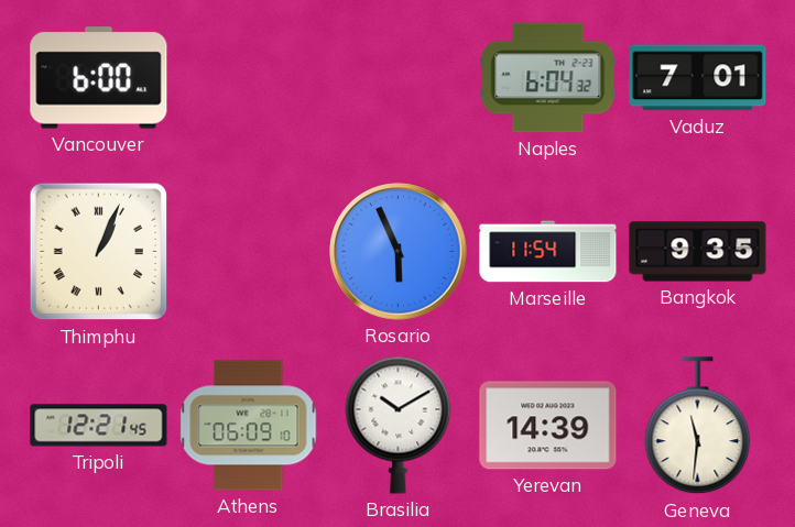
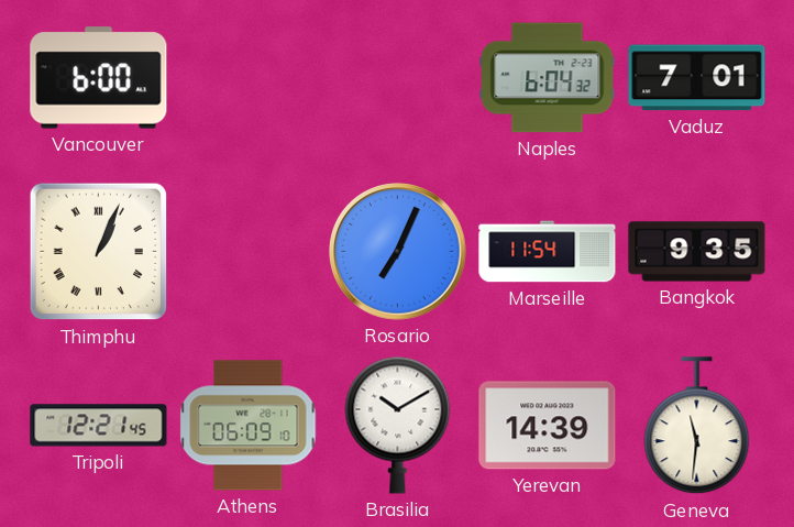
Rosario: 5:56 -> 7:04 (398, 252)
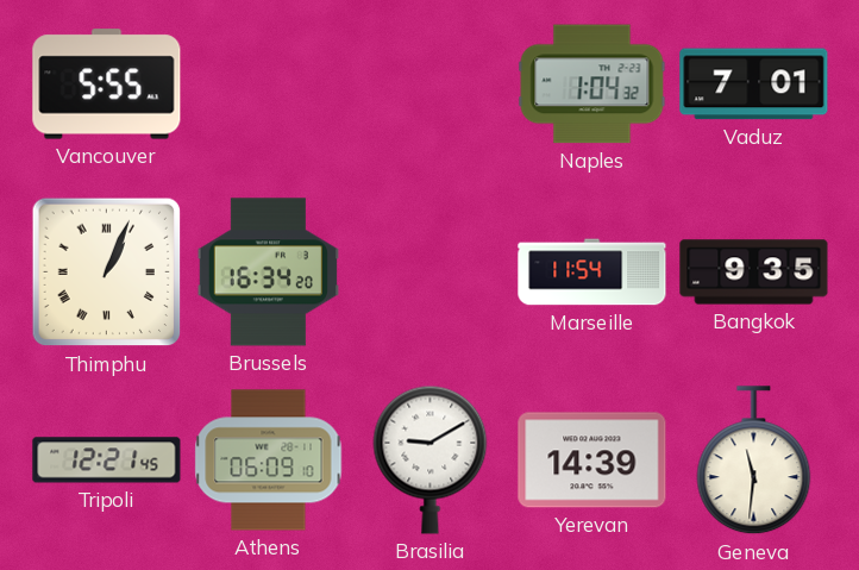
Vancouver: 6:00 -> 5:55 (107, 84)
Naples: 6:04 -> 1:04 (592, 84)
Brussels: none -> 16:34 (268, 273)
Rosario: 7:04 -> none (398, 252)
Brasilia: 10:10 -> 9:10 (431, 459)
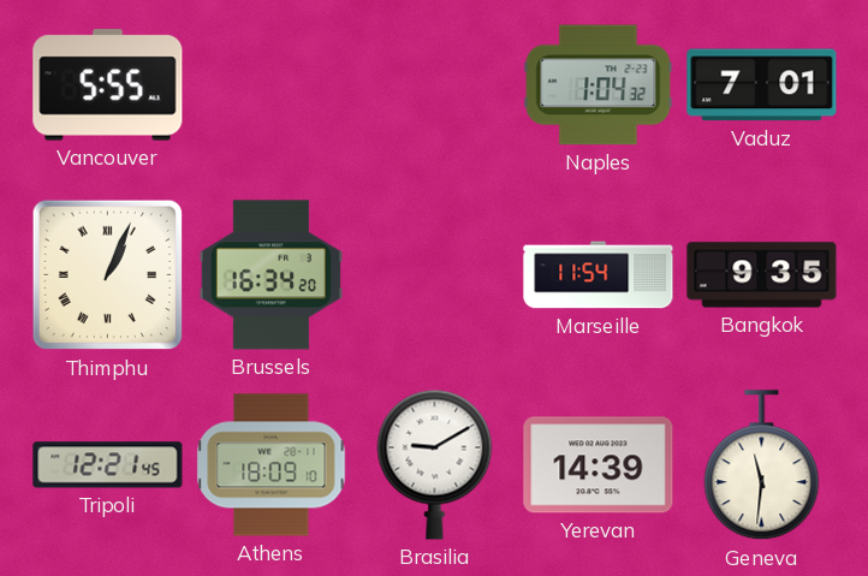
Athens: 06:09 -> 18:09 (272, 465)
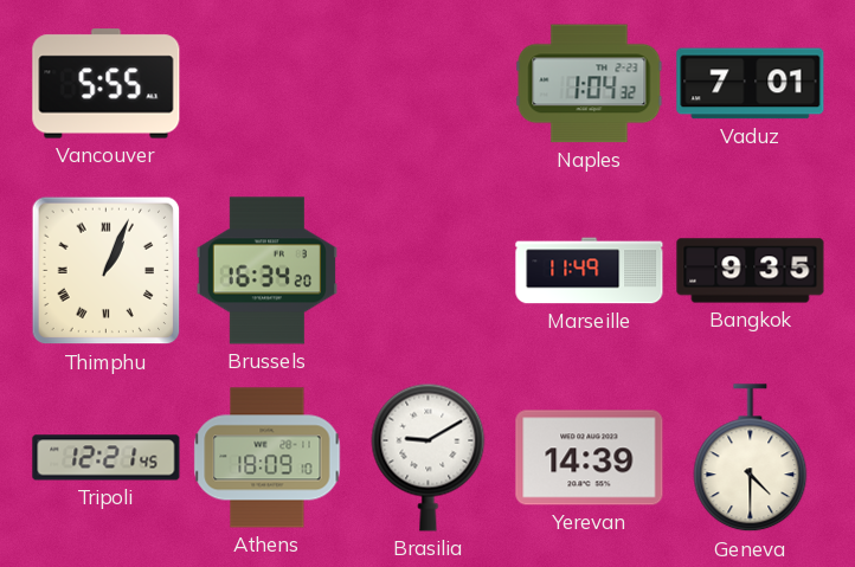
Marseille: 11:54 -> 11:49 (590, 271)
Geneva: 11:31 -> 4:30 (751, 458)
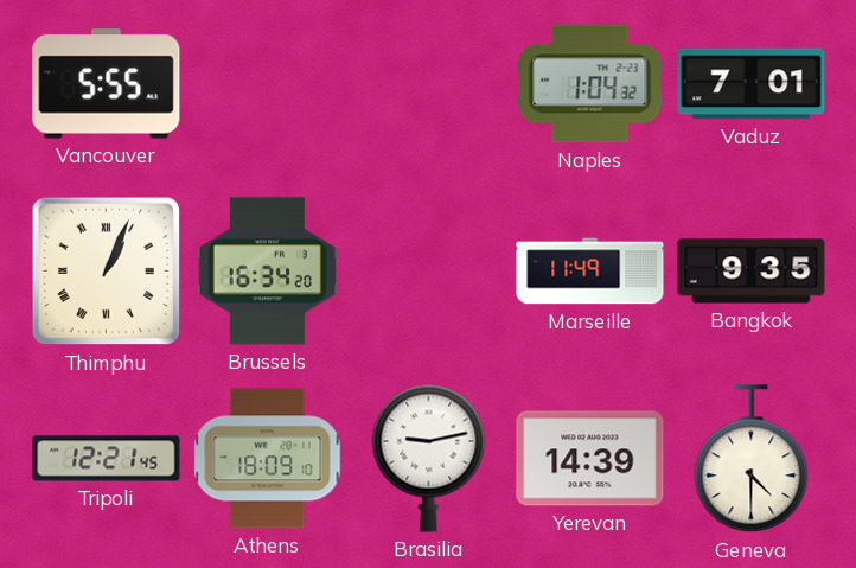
Brasilia: 9:10 -> 9:13 (429, 458)
